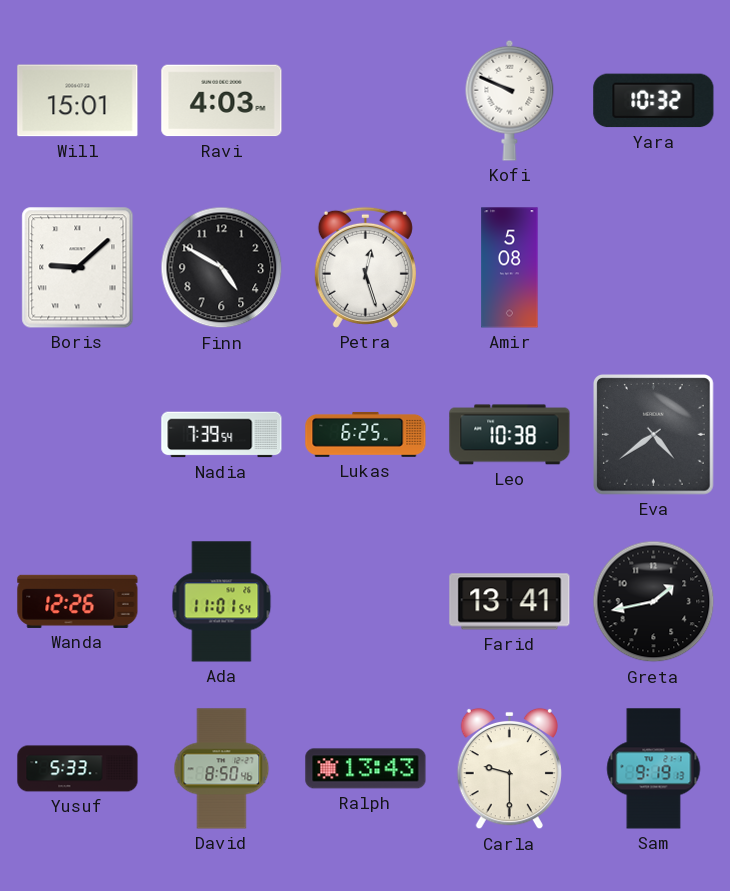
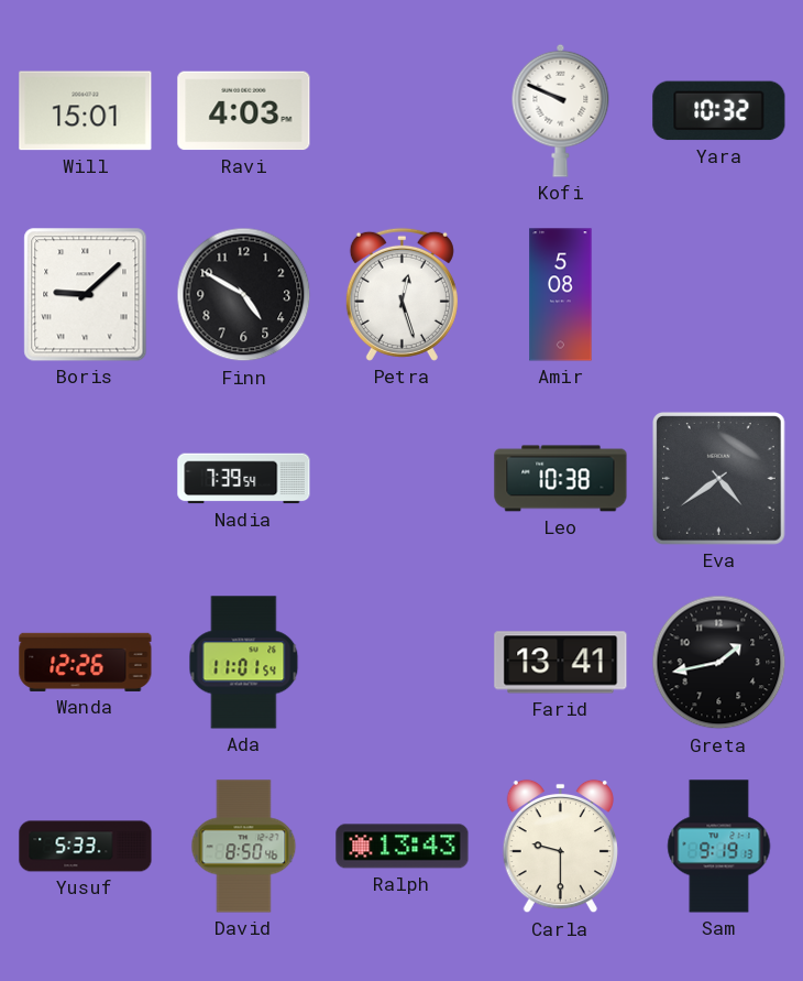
Lukas: 6:25 -> none (366, 434)
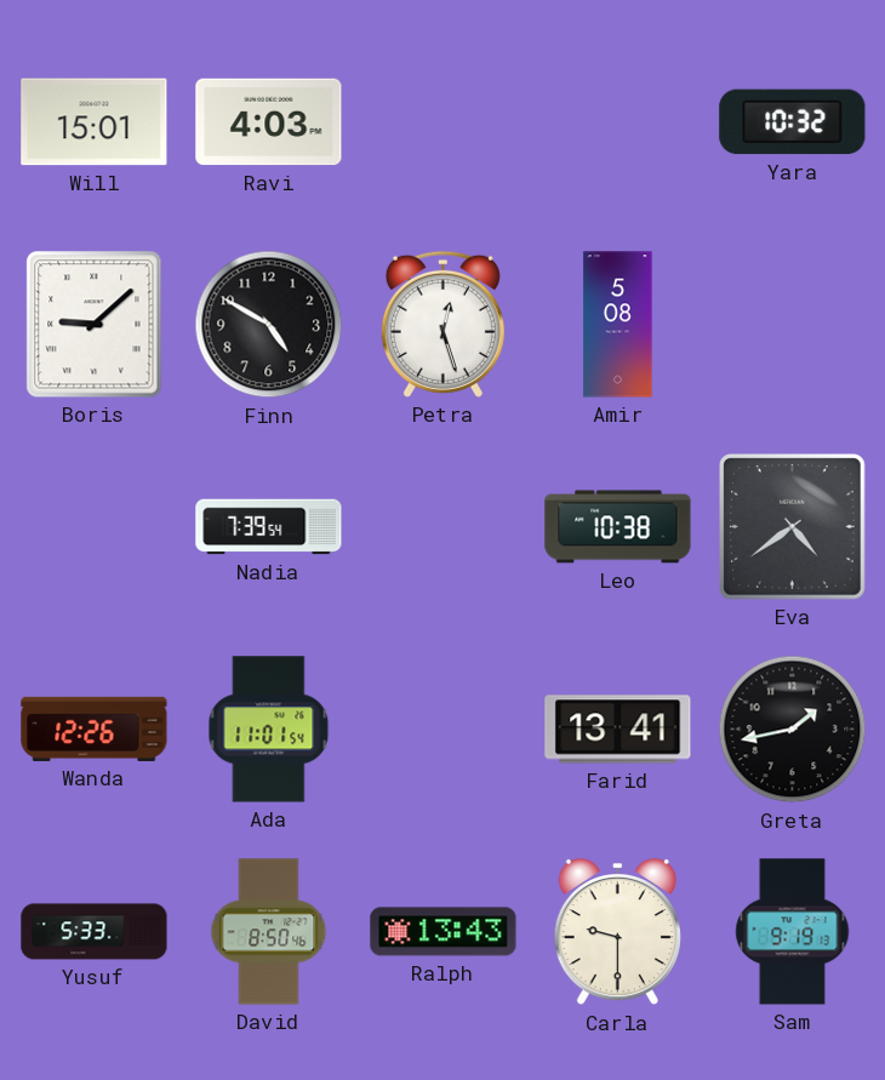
Kofi: 9:49 -> none (561, 110)
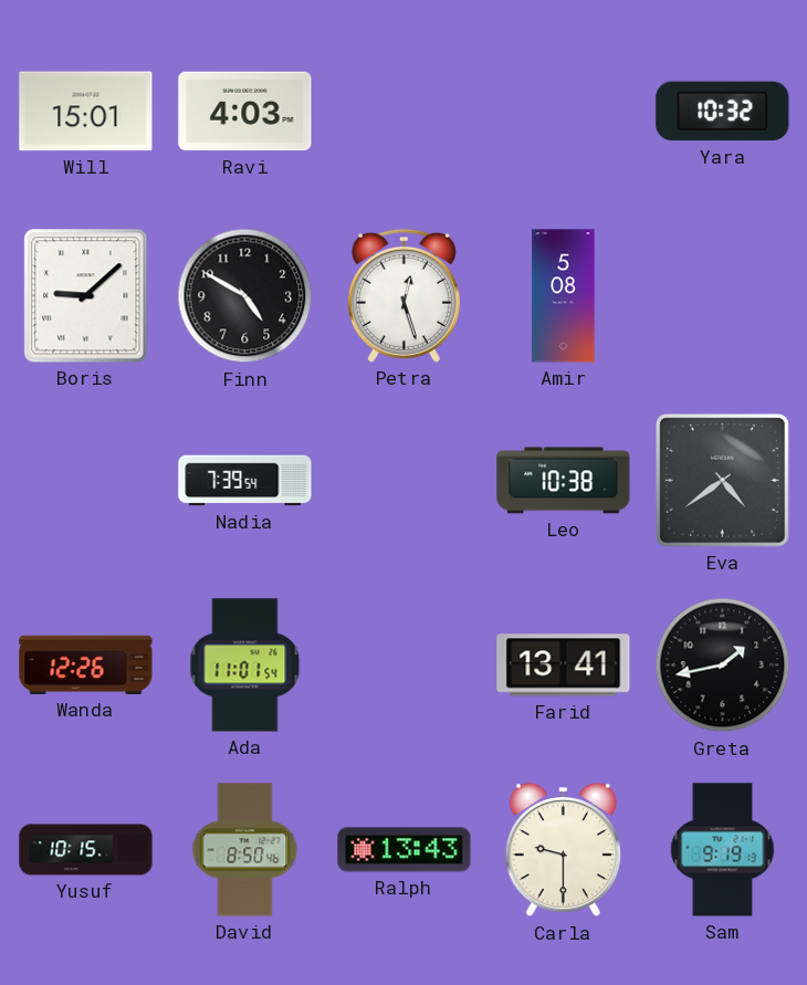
Yusuf: 5:33 -> 10:15 (86, 850)
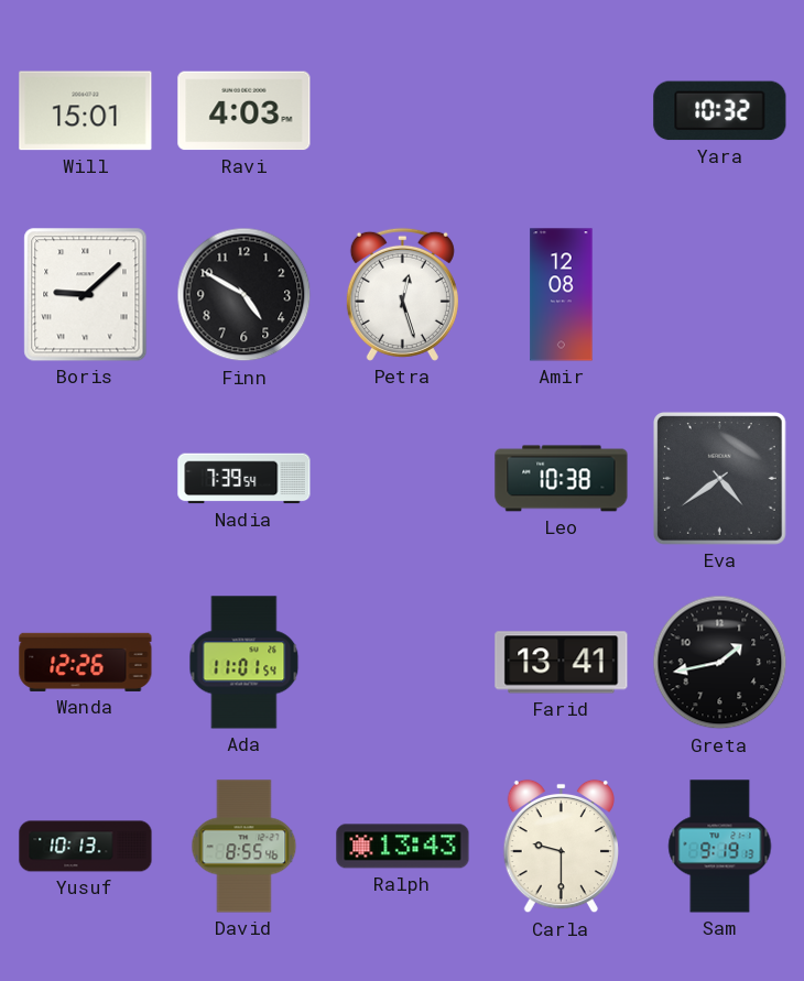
Amir: 5:08 -> 12:08 (562, 295)
Yusuf: 10:15 -> 10:13 (86, 847)
David: 8:50 -> 8:55 (245, 847)
